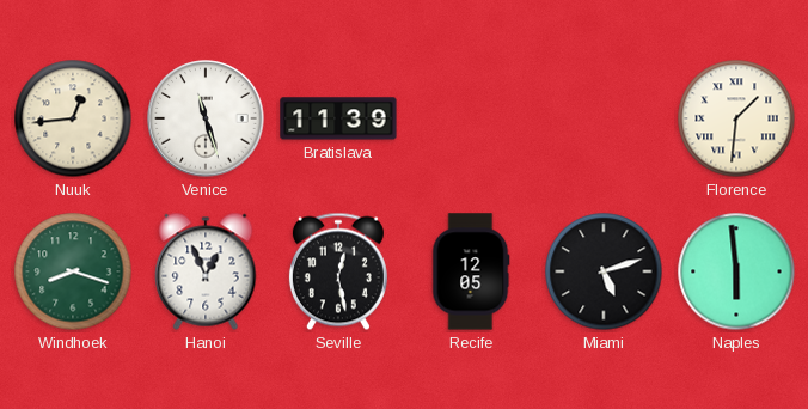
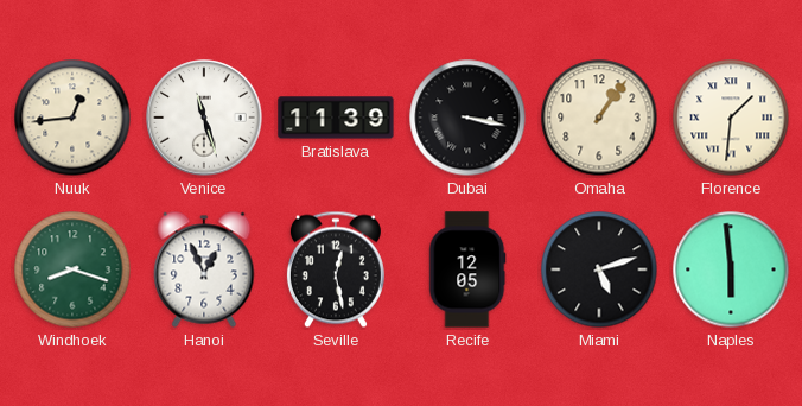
Dubai: none -> 3:17 (467, 118)
Omaha: none -> 1:06 (599, 118)
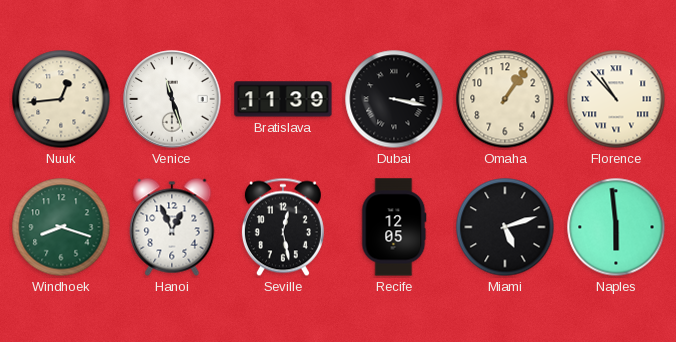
Florence: 1:31 -> 10:53 (616, 99)
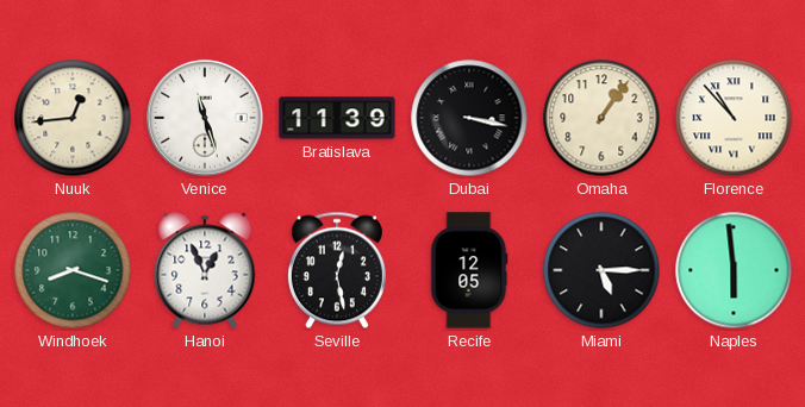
Miami: 5:12 -> 5:15 (601, 270)
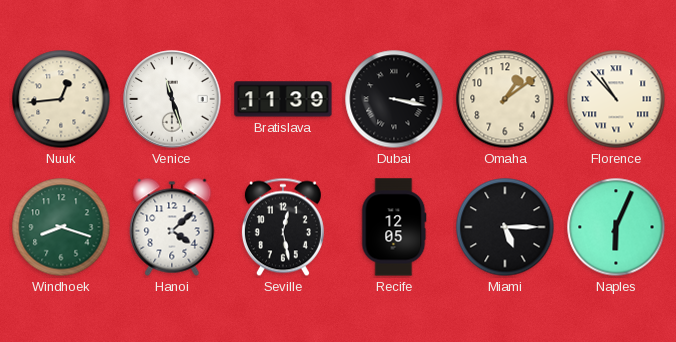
Omaha: 1:06 -> 1:09 (505, 99)
Hanoi: 12:56 -> 4:08 (172, 227)
Naples: 5:59 -> 6:04 (616, 227)
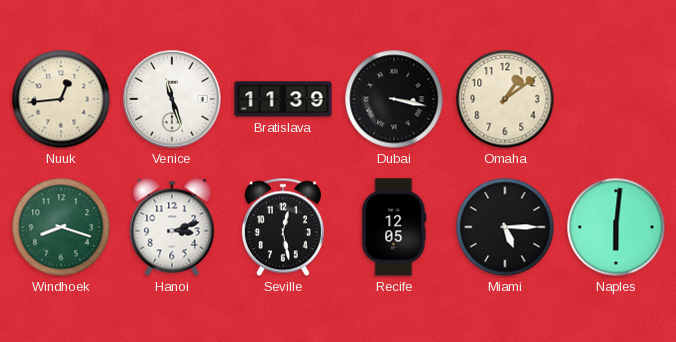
Florence: 10:53 -> none (616, 99)
Hanoi: 4:08 -> 3:12 (172, 227)
Naples: 6:04 -> 6:01 (616, 227)
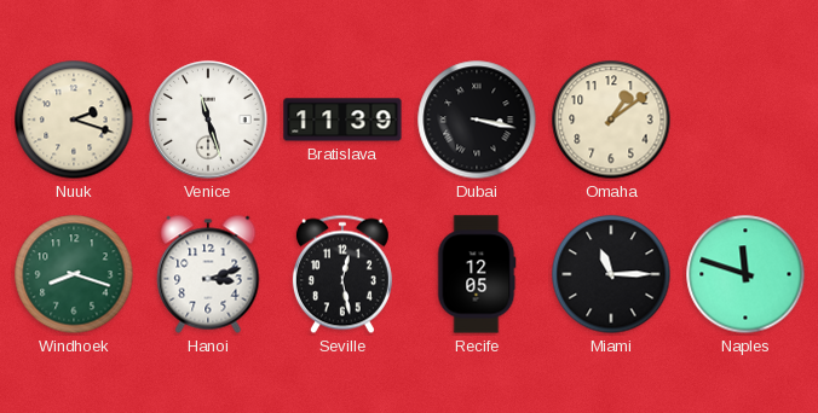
Nuuk: 12:44 -> 2:18 (74, 120)
Miami: 5:15 -> 11:15 (611, 274)
Naples: 6:01 -> 11:48 (745, 274)
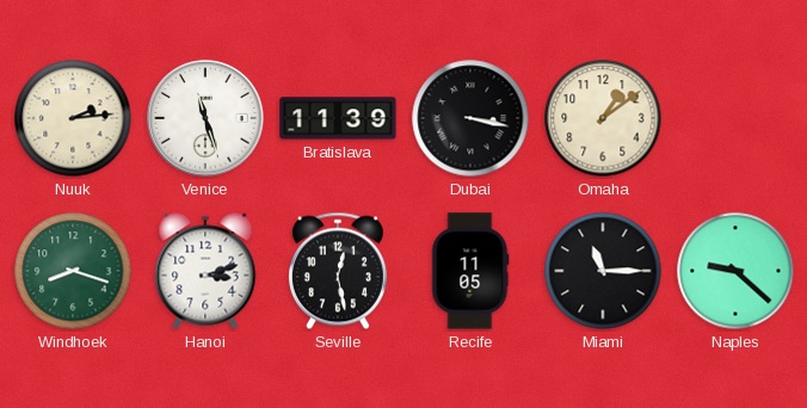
Nuuk: 2:18 -> 2:14 (73, 118)
Recife: 12:05 -> 11:05 (470, 271)
Naples: 11:48 -> 9:22 (735, 271)
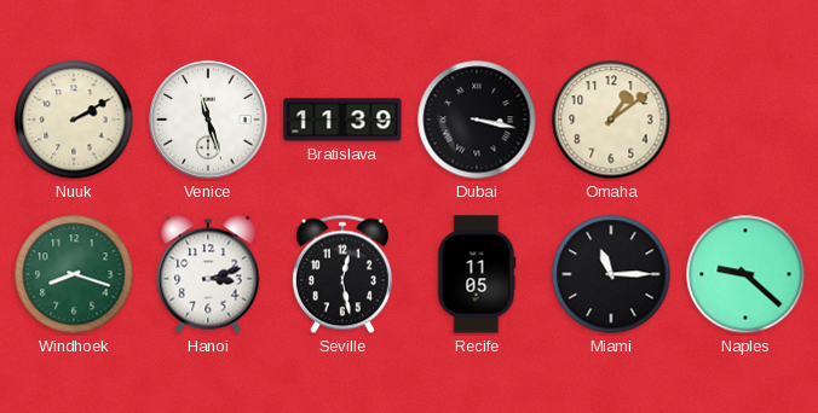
Nuuk: 2:14 -> 2:10 (74, 120)
